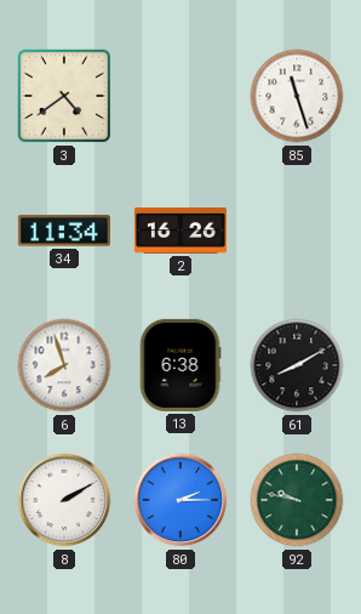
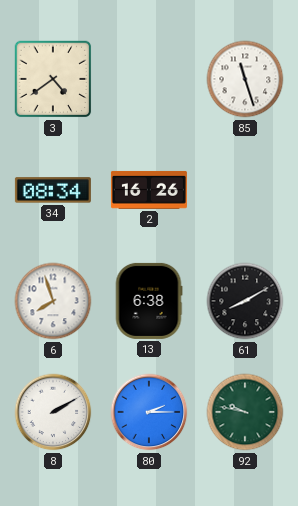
34: 11:34 -> 08:34 (53, 190)
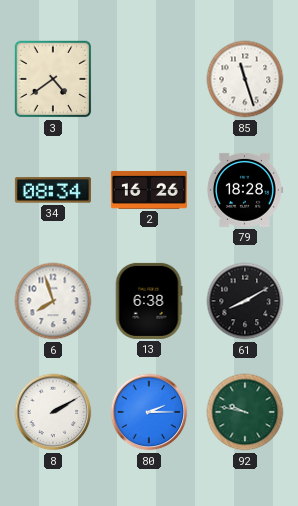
79: none -> 18:28 (245, 190)
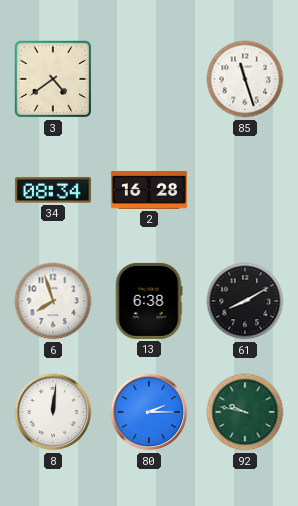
2: 16:26 -> 16:28 (149, 190)
79: 18:28 -> none (245, 190)
8: 2:10 -> 12:01 (53, 412)
